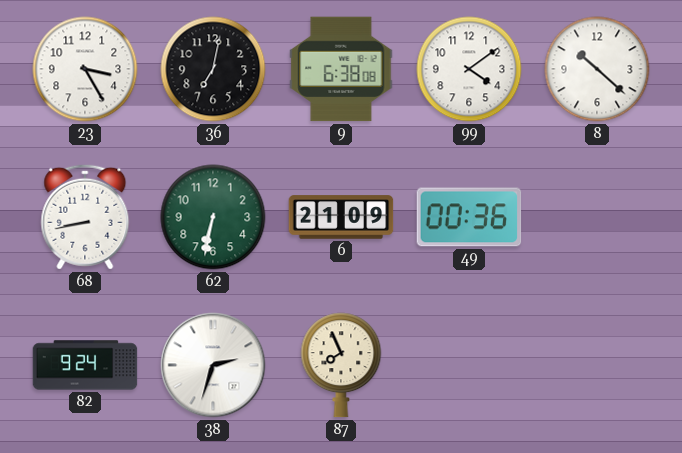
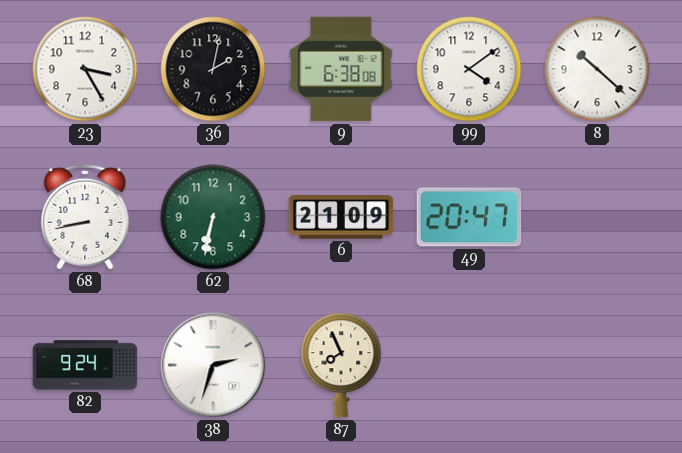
36: 7:02 -> 2:02 (213, 69)
49: 00:36 -> 20:47 (469, 217)
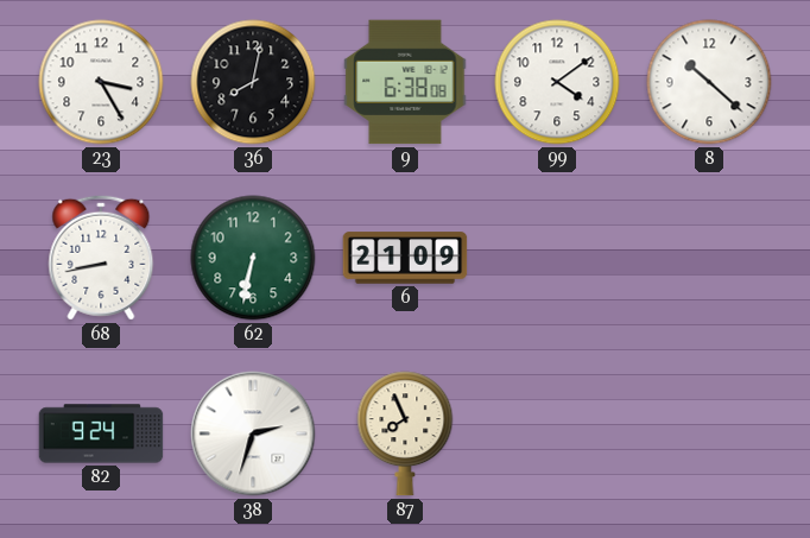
36: 2:02 -> 8:02 (253, 82)
49: 20:47 -> none (469, 217)
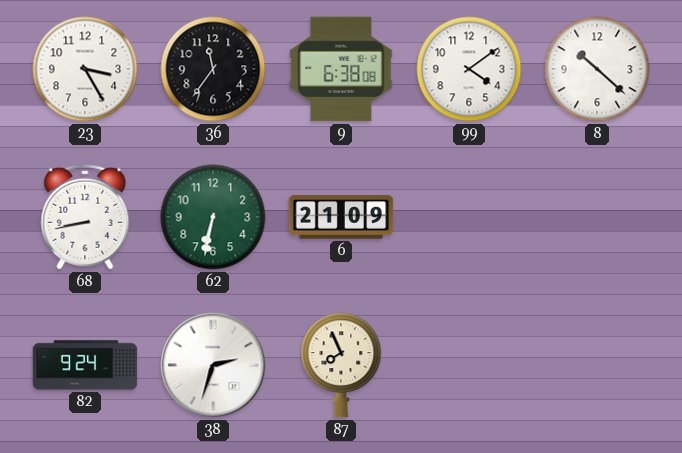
36: 8:02 -> 11:36 (213, 69)
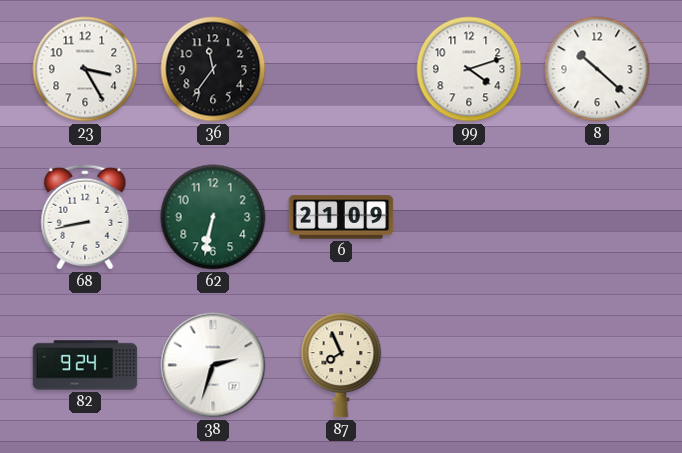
9: 6:38 -> none (341, 69)
99: 4:09 -> 4:12 (469, 69)
